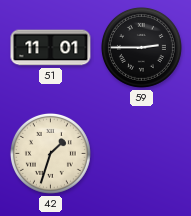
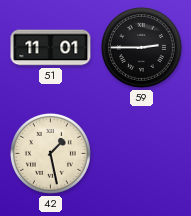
42: 1:33 -> 1:28 (50, 153)
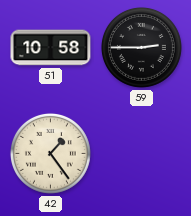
51: 11:01 -> 10:58 (51, 48)
42: 1:28 -> 1:24 (50, 153)
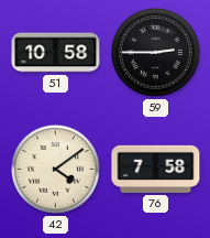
42: 1:24 -> 4:09 (55, 169)
76: none -> 7:58 (156, 169)
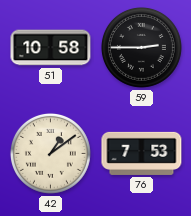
42: 4:09 -> 1:09 (50, 153)
76: 7:58 -> 7:53 (142, 153)
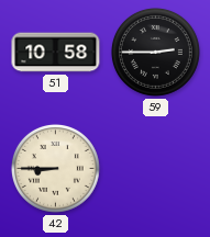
42: 1:09 -> 8:45 (55, 168)
76: 7:53 -> none (142, 153)
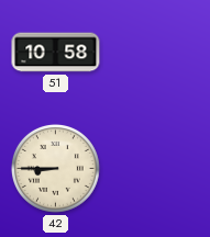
59: 2:45 -> none (155, 52)
